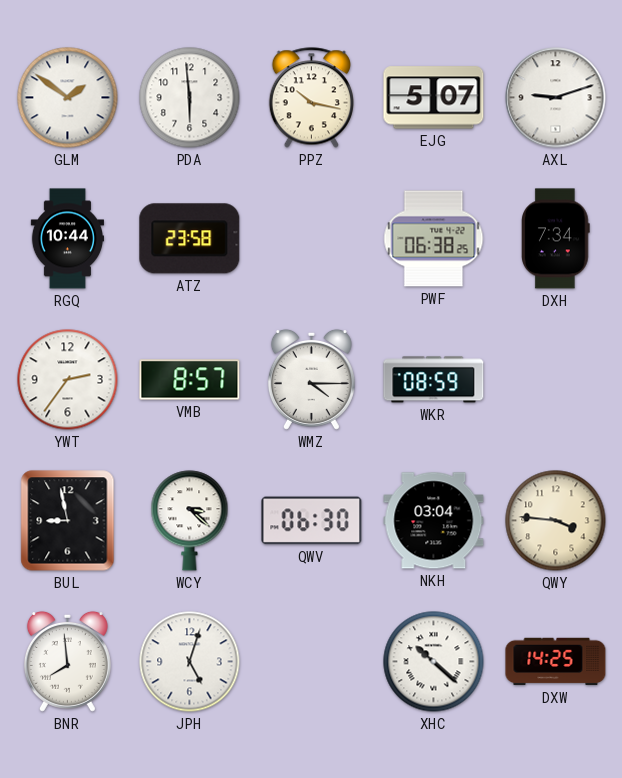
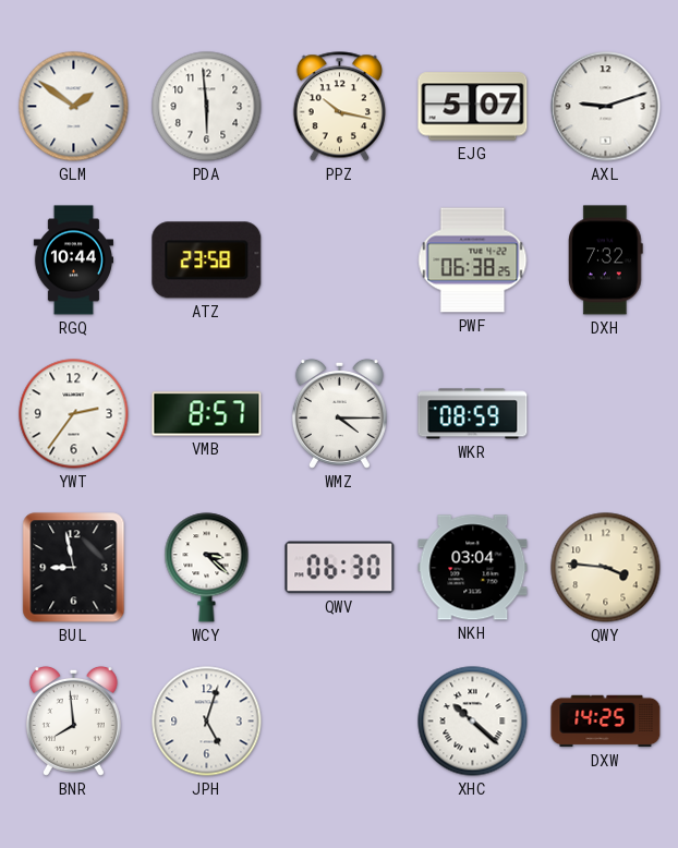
DXH: 7:34 -> 7:32 (606, 261)
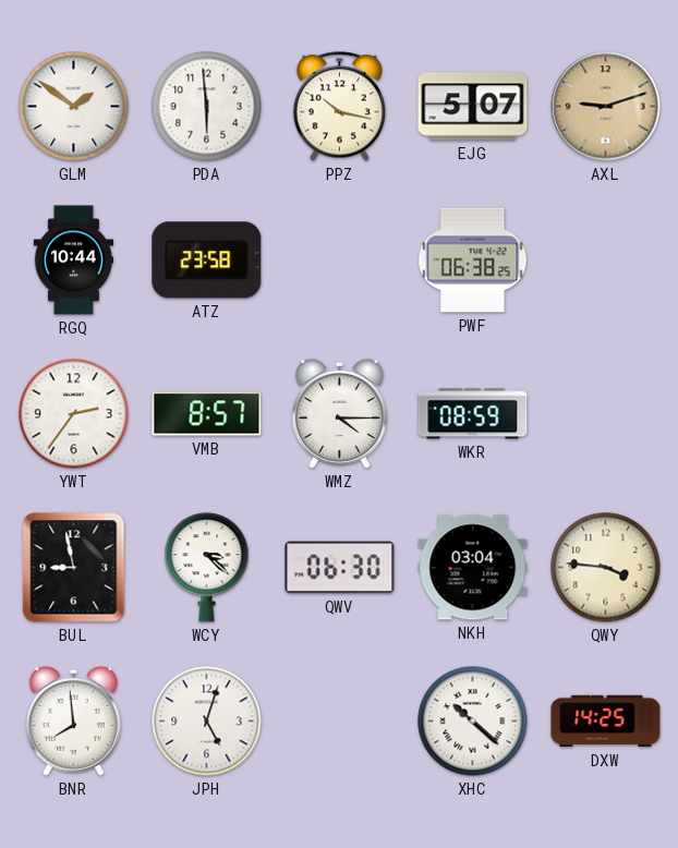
AXL dial: white -> champagne (606, 107)
DXH: 7:32 -> none (606, 261)
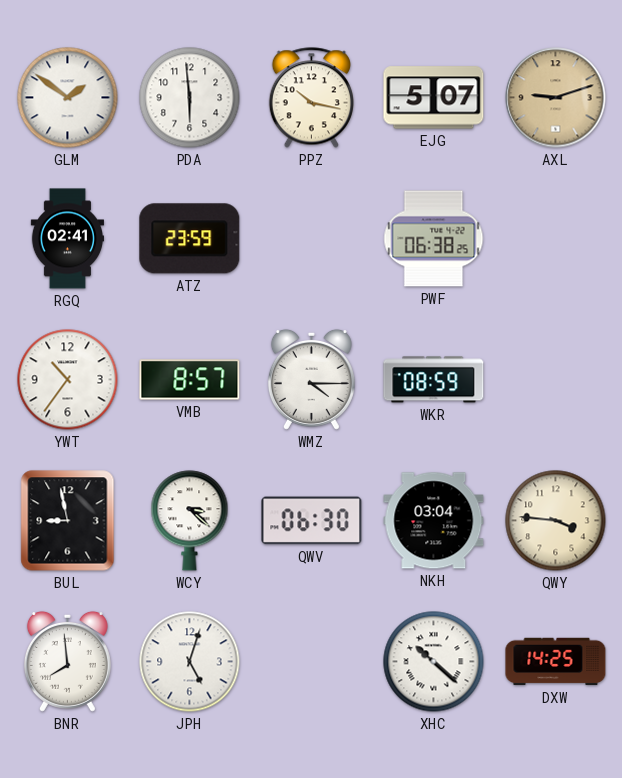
RGQ: 10:44 -> 02:41 (67, 239)
ATZ: 23:58 -> 23:59 (190, 239)
YWT: 2:36 -> 10:36 (68, 380)
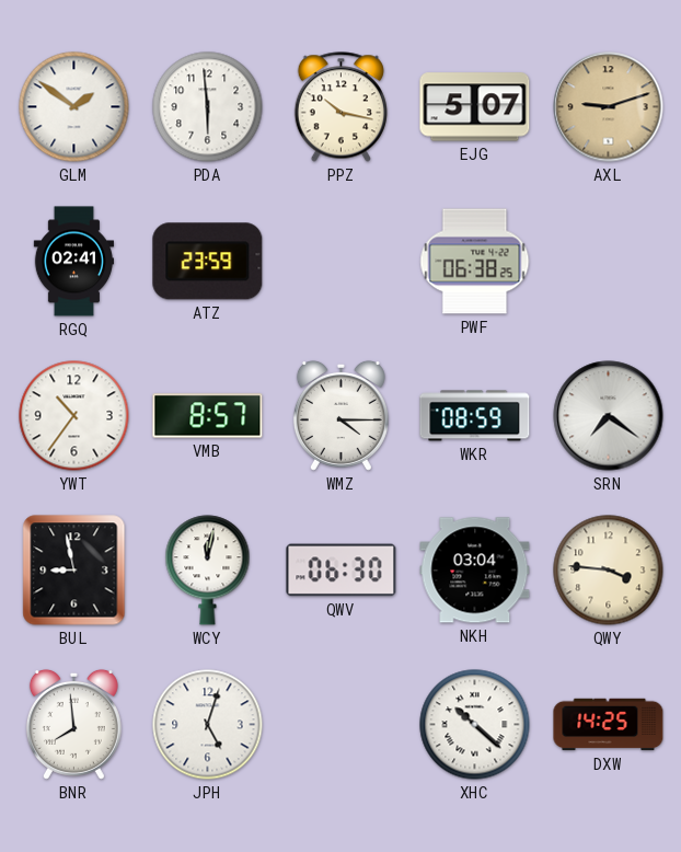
SRN: none -> 7:21 (609, 416)
WCY: 3:22 -> 12:02 (208, 571)
